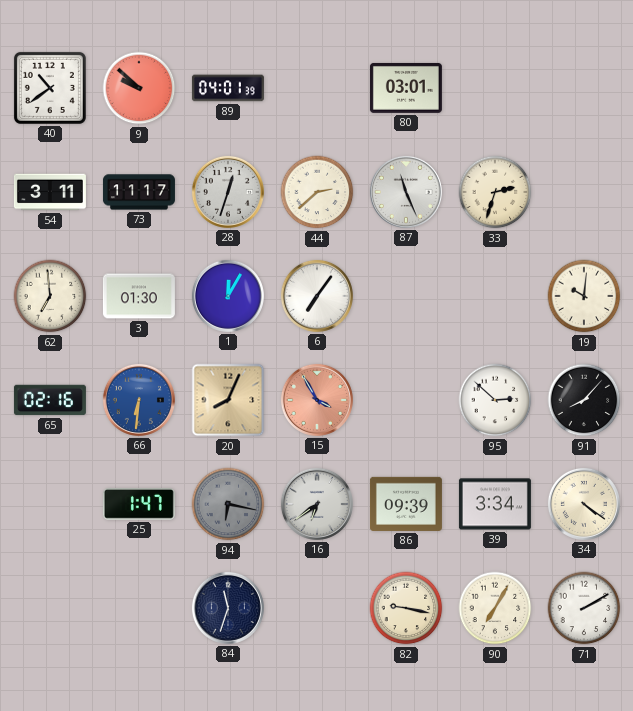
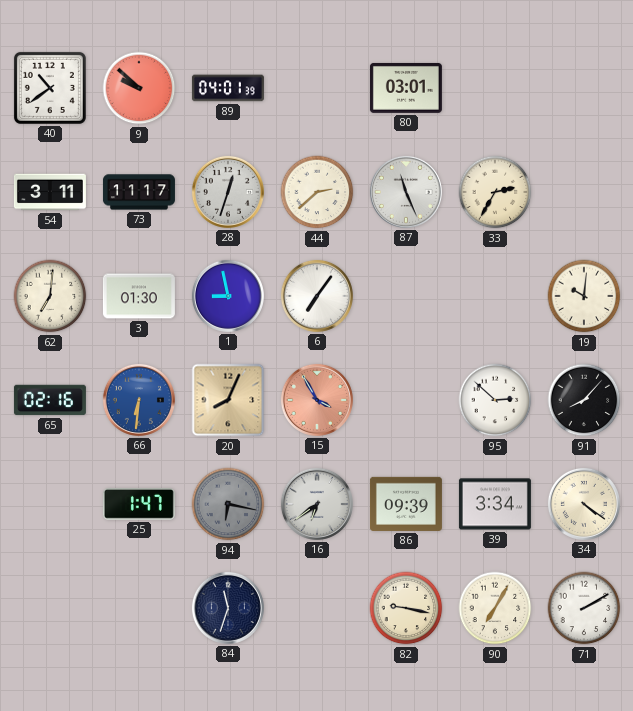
33: 2:33 -> 2:35 (495, 192)
62: 6:59 -> 7:01 (50, 296)
1: 12:05 -> 8:58 (228, 296)
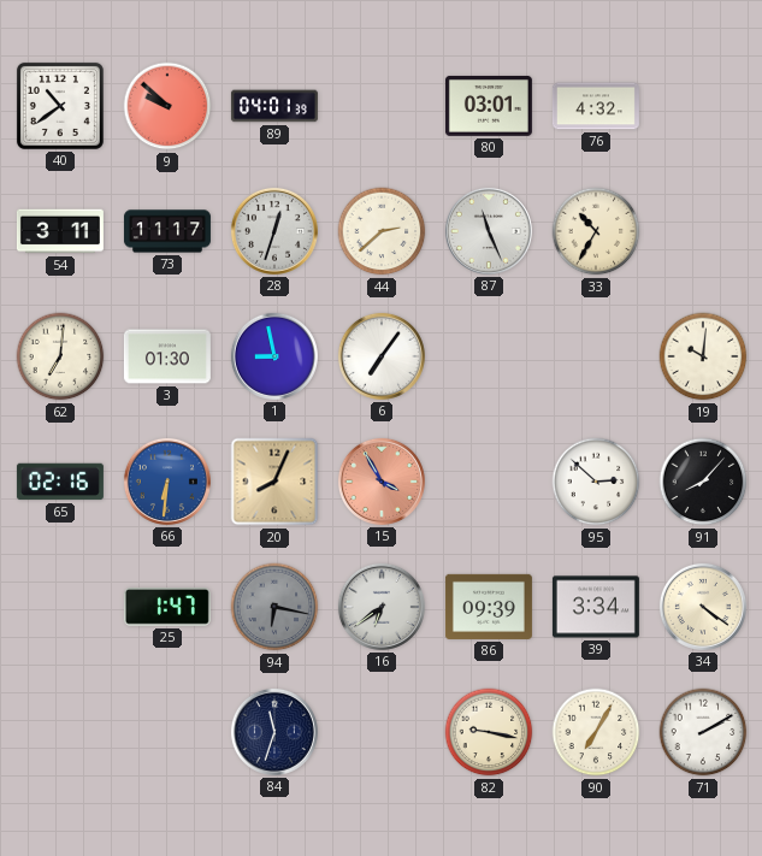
76: none -> 4:32 (596, 106)
33: 2:35 -> 10:35 (596, 231)
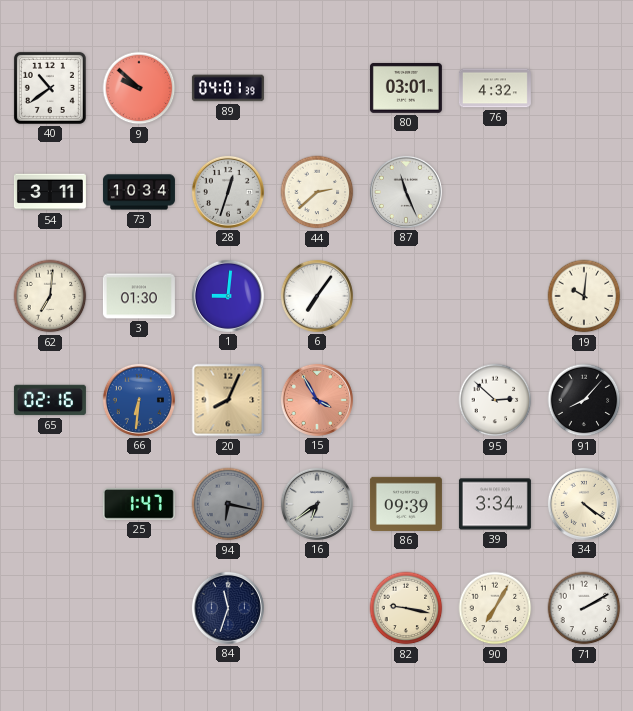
73: 11:17 -> 10:34 (139, 192)
33: 10:35 -> none (596, 231)
1: 8:58 -> 9:01 (228, 296)
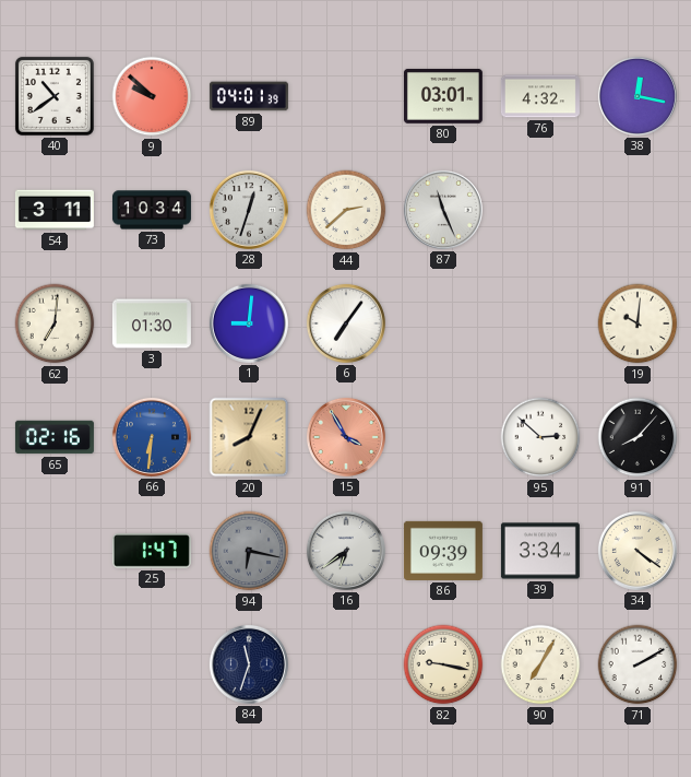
38: none -> 12:17 (638, 96)
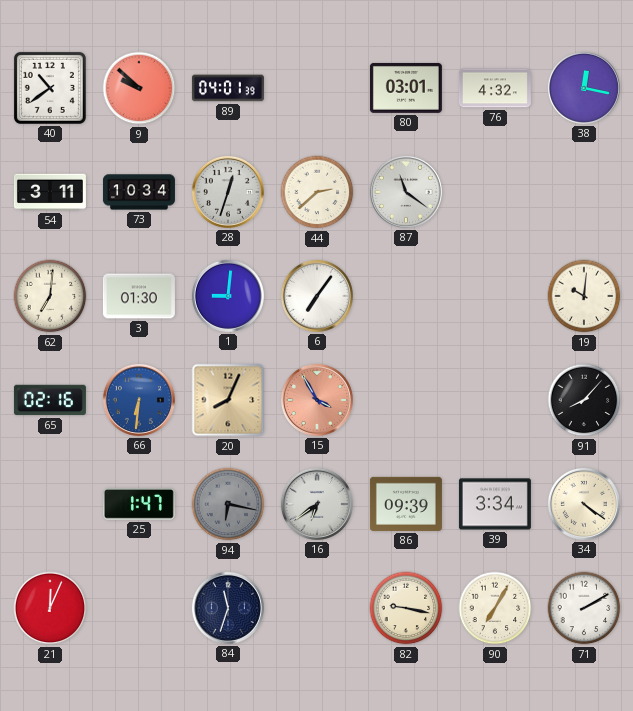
87: 11:26 -> 11:21 (406, 192)
95: 2:52 -> none (540, 437)
21: none -> 12:04 (50, 608)
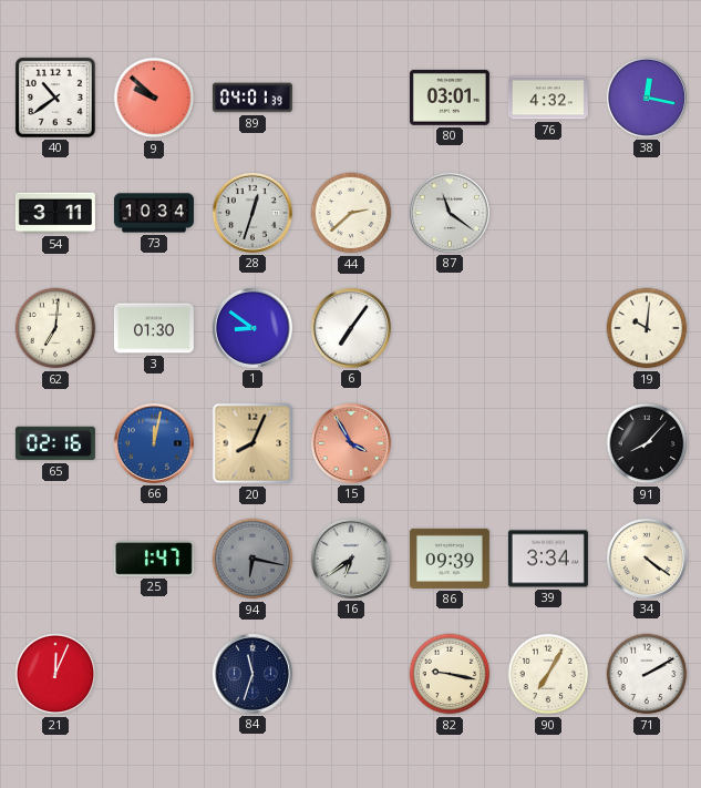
1: 9:01 -> 8:51 (252, 328)
66: 6:31 -> 12:02 (154, 443)
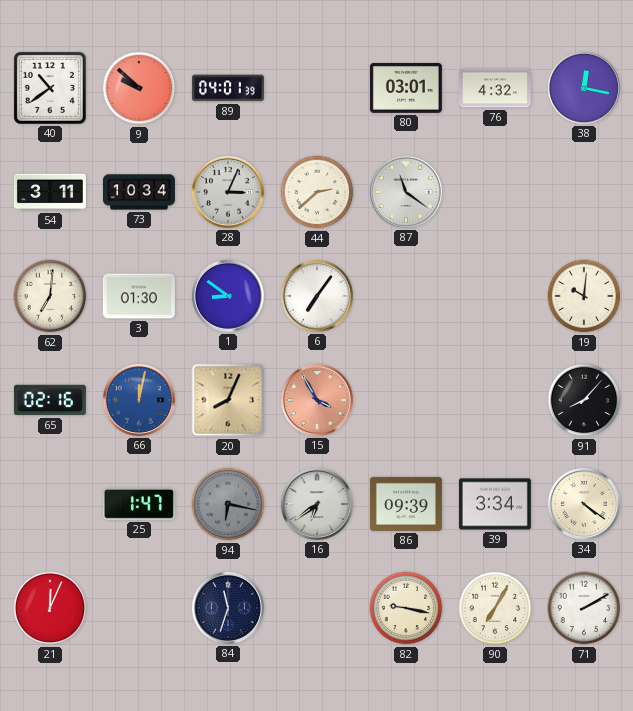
28: 12:33 -> 3:04 (228, 192)
